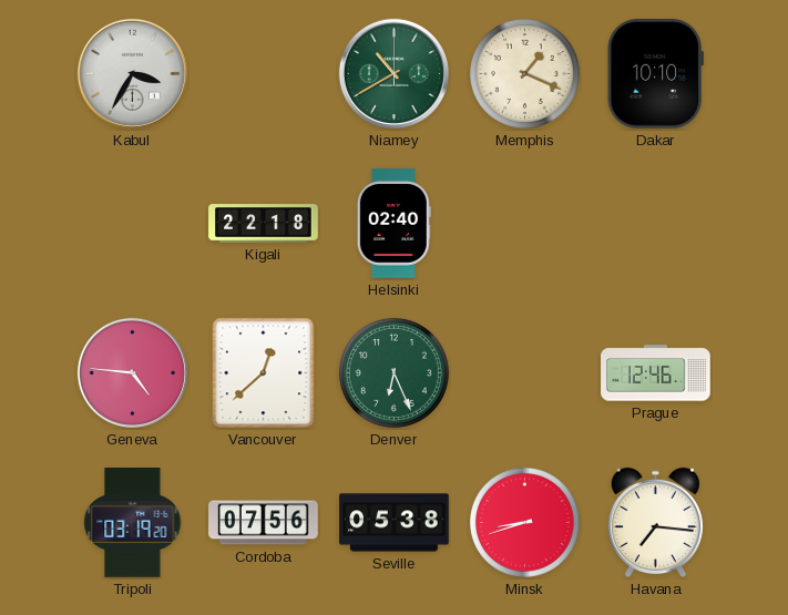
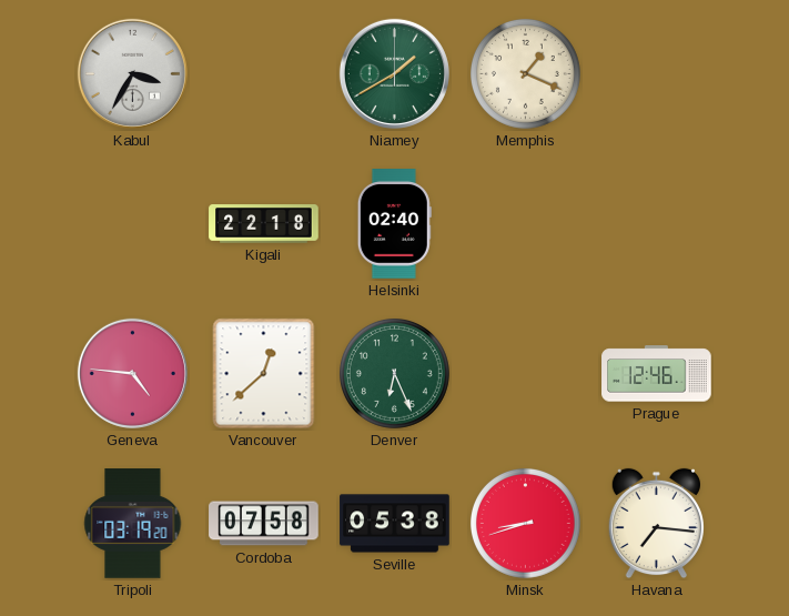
Niamey: 10:40 -> 1:40 (394, 73)
Dakar: 10:10 -> none (655, 74)
Cordoba: 07:56 -> 07:58 (264, 524)
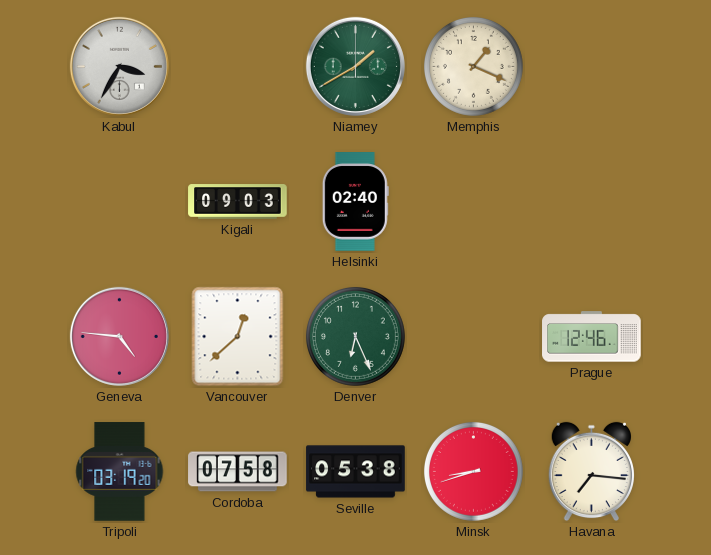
Kigali: 22:18 -> 09:03 (238, 202)
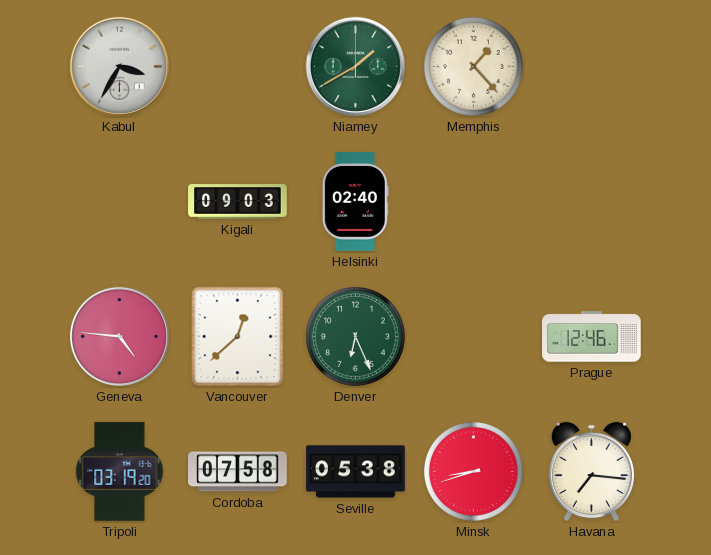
Memphis: 1:19 -> 1:23 (473, 66)
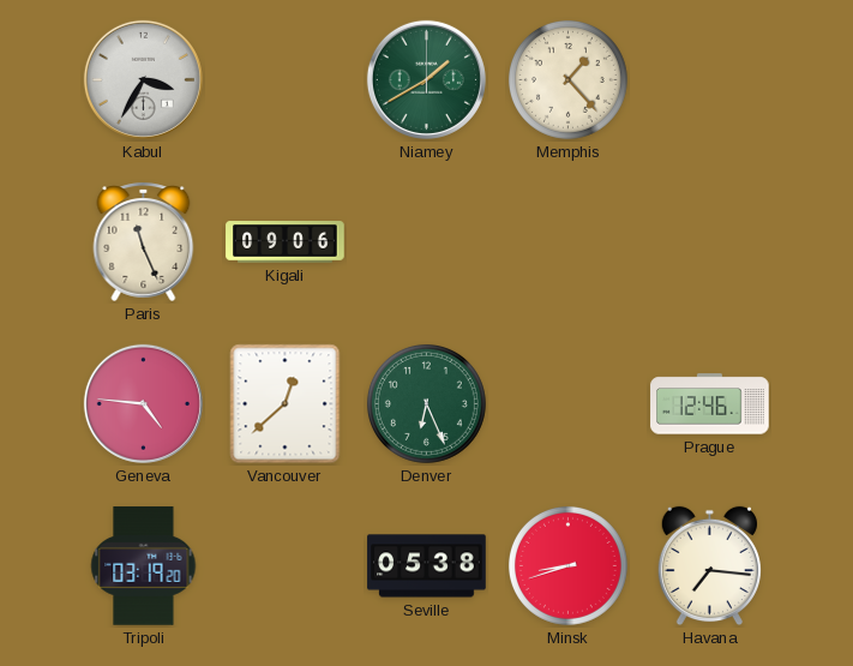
Paris: none -> 11:26 (144, 241)
Kigali: 09:03 -> 09:06 (286, 242)
Helsinki: 02:40 -> none (355, 202)
Cordoba: 07:58 -> none (238, 472)
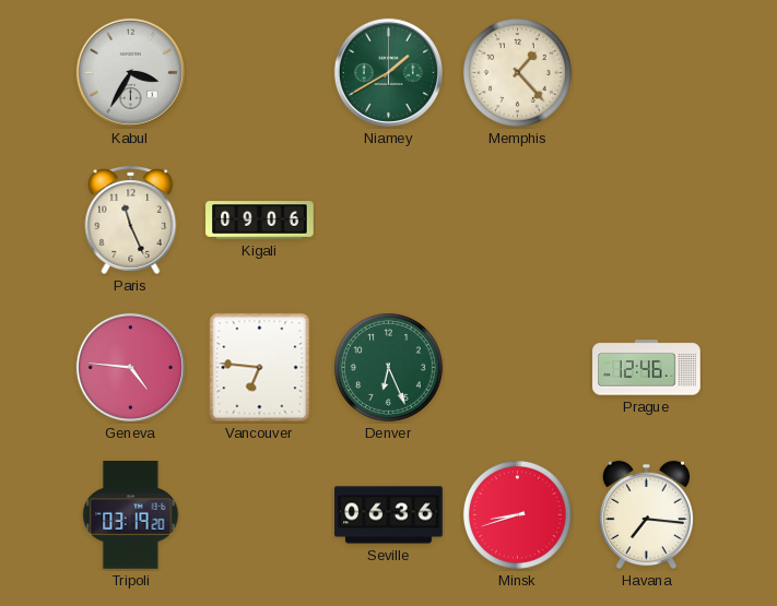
Vancouver: 12:38 -> 6:46 (260, 368)
Seville: 05:38 -> 06:36 (389, 515)
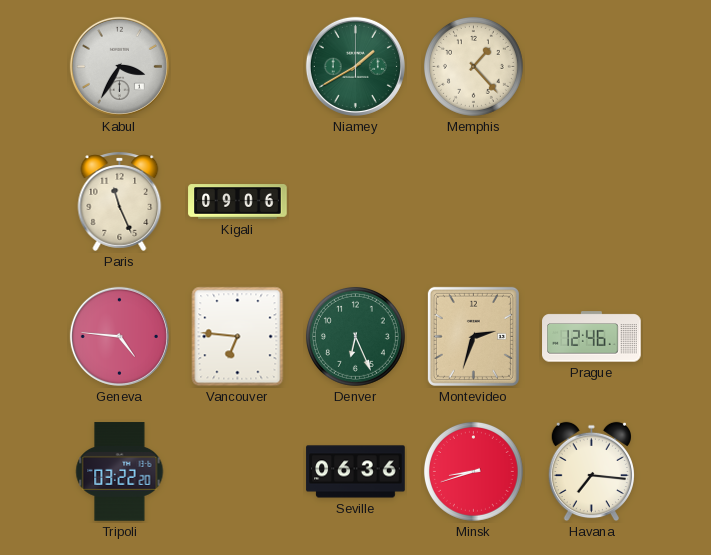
Montevideo: none -> 2:33 (473, 336)
Tripoli: 03:19 -> 03:22 (120, 472)
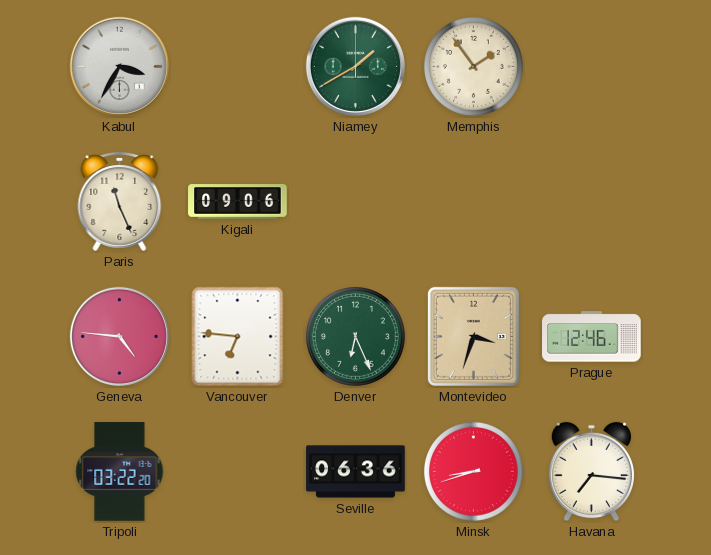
Memphis: 1:23 -> 1:54 (473, 66)
Montevideo: 2:33 -> 3:33 (473, 336)
